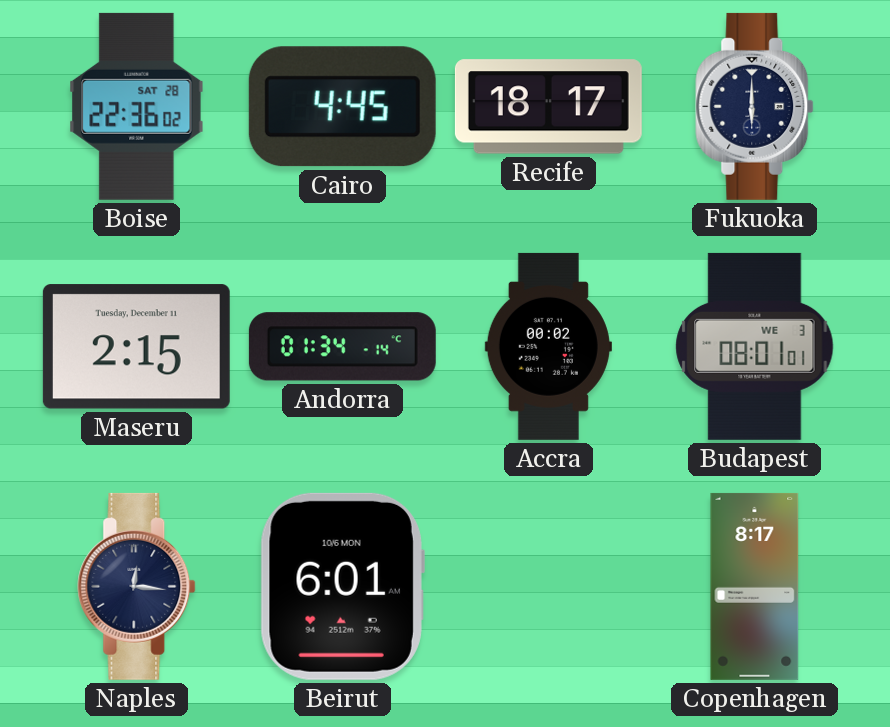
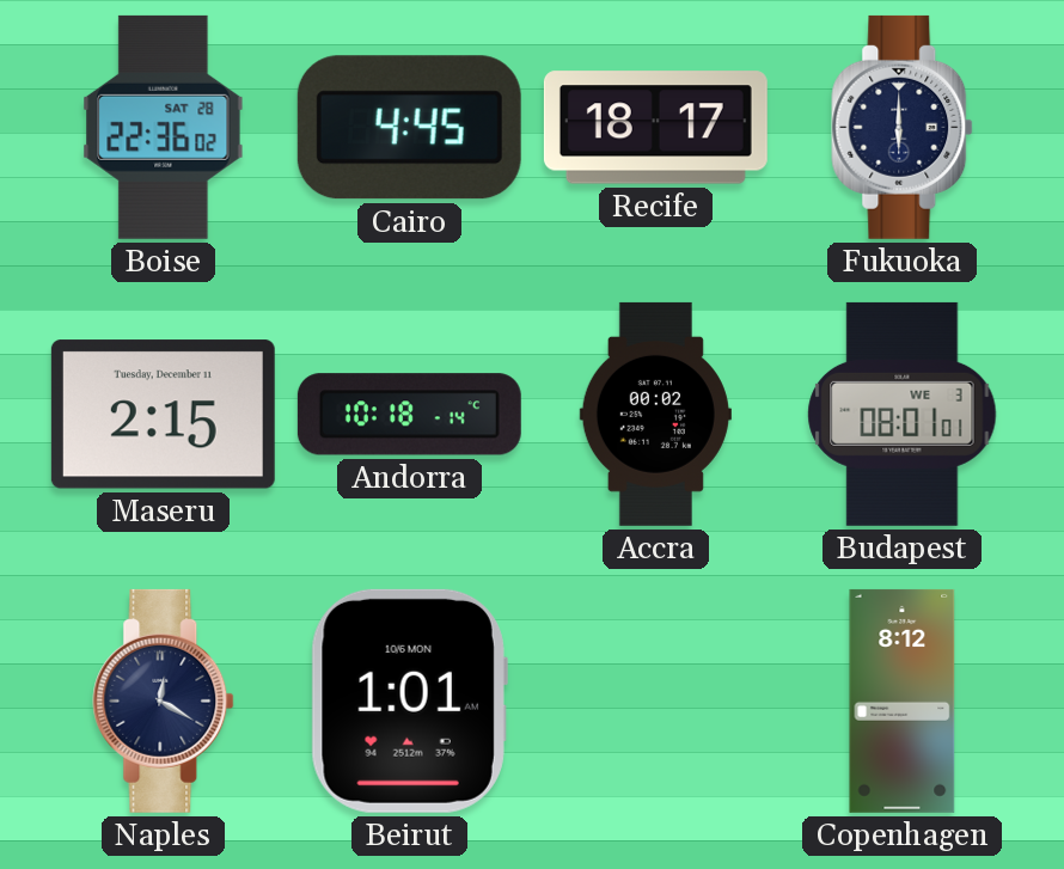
Andorra: 01:34 -> 10:18 (409, 415)
Naples: 12:16 -> 12:20 (164, 700)
Beirut: 6:01 -> 1:01 (409, 700)
Copenhagen: 8:17 -> 8:12 (903, 700)
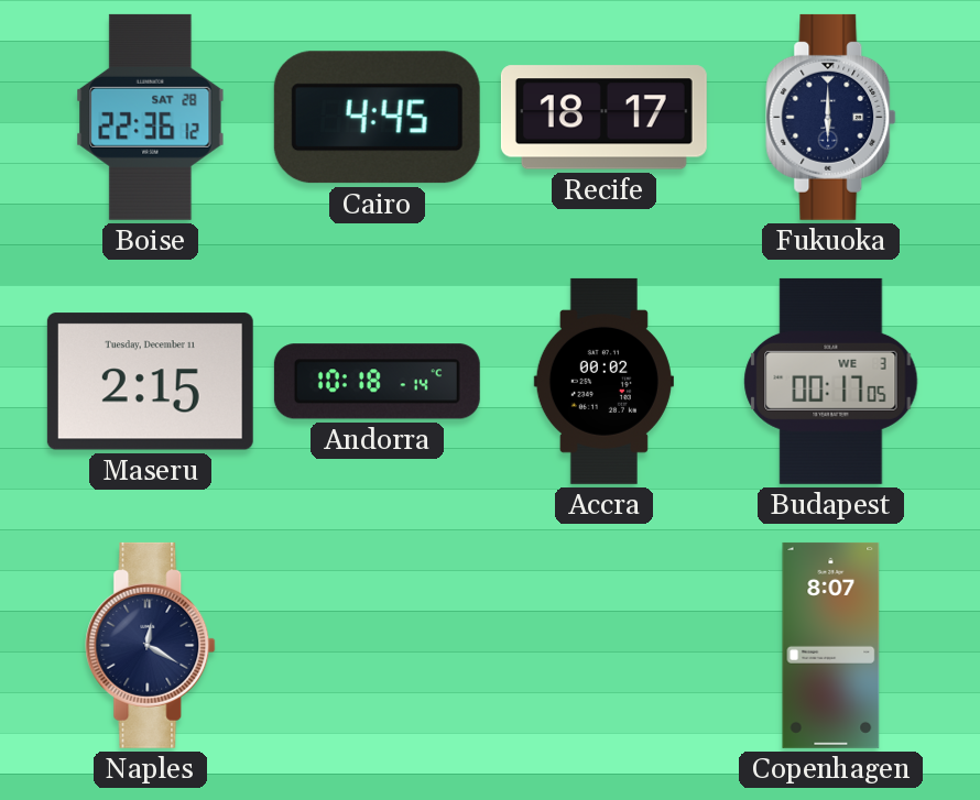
Boise: 22:36:02 -> 22:36:12 (151, 117)
Budapest: 08:01 -> 00:17 (831, 381)
Beirut: 1:01 -> none (409, 700)
Copenhagen: 8:12 -> 8:07 (831, 645)
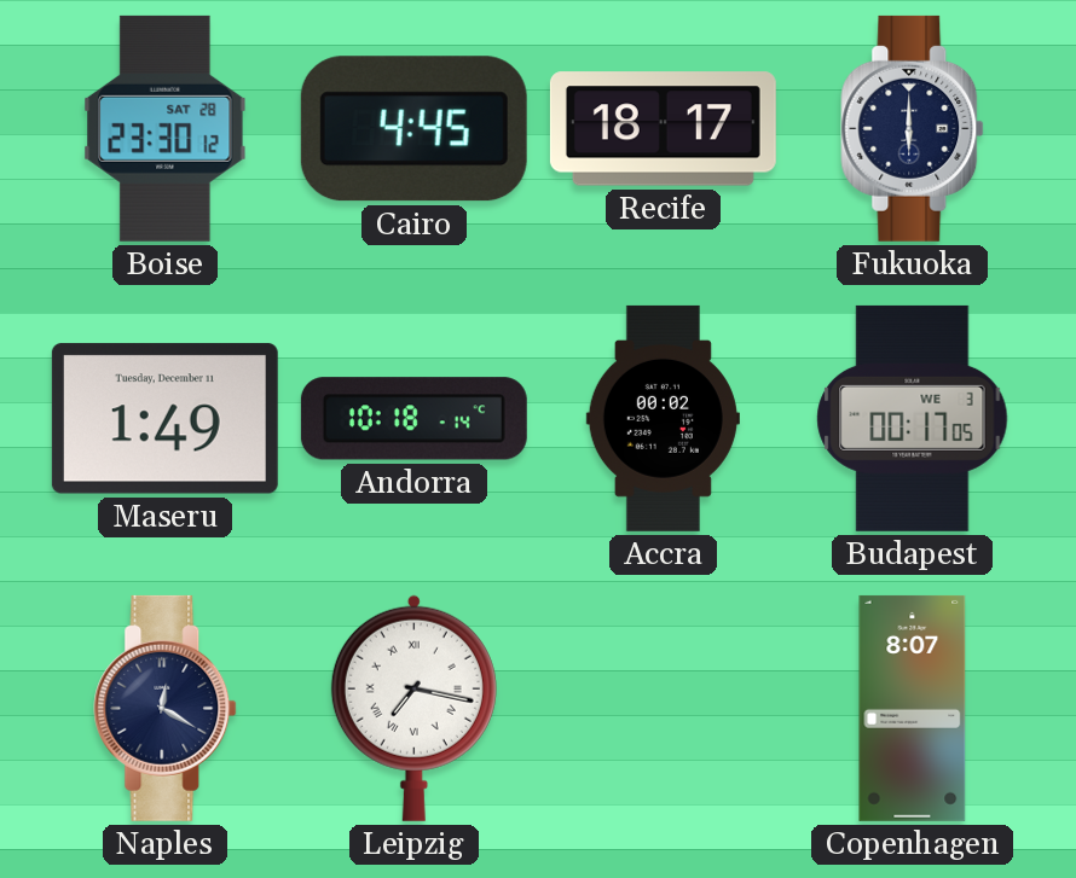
Boise: 22:36 -> 23:30 (166, 128)
Maseru: 2:15 -> 1:49 (164, 419)
Leipzig: none -> 7:17 (413, 708)
